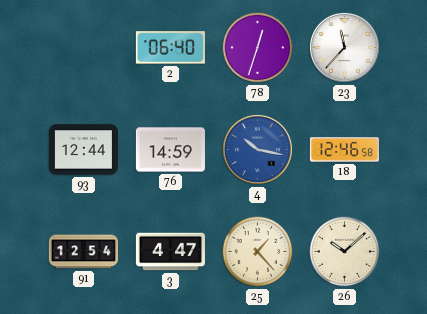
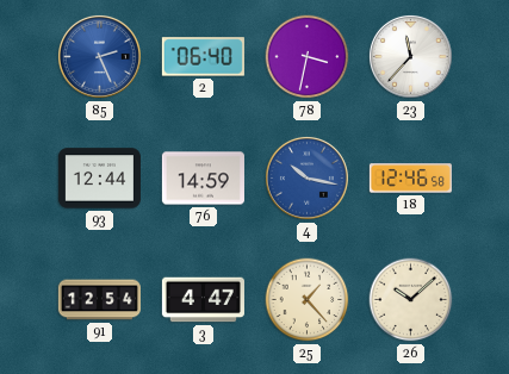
85: none -> 2:26 (99, 56)
78: 12:33 -> 3:32 (308, 57)
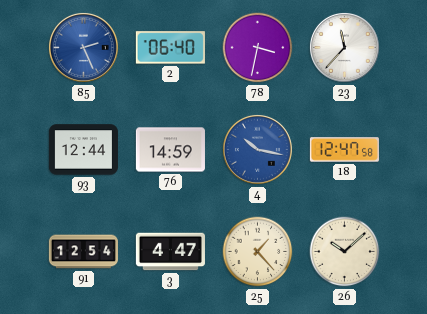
18: 12:46 -> 12:47 (344, 150)
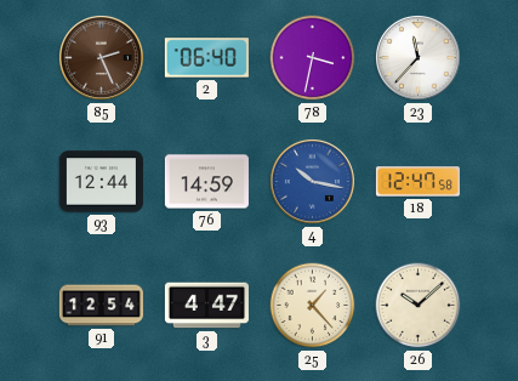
85 dial: blue -> brown (101, 57)
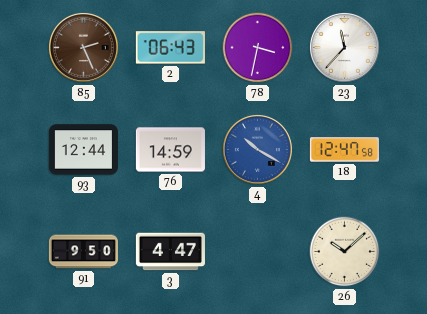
2: 06:40 -> 06:43 (170, 48)
4: 10:17 -> 10:20 (257, 149)
91: 12:54 -> 9:50 (83, 252)
25: 1:23 -> none (313, 306)
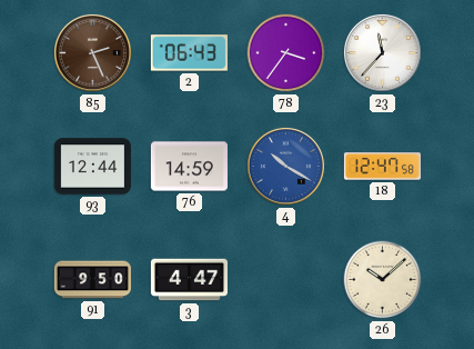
78: 3:32 -> 3:36 (286, 53)
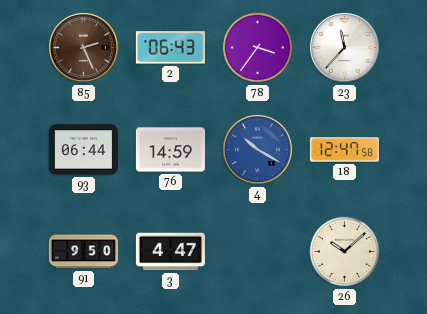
93: 12:44 -> 06:44 (83, 150)
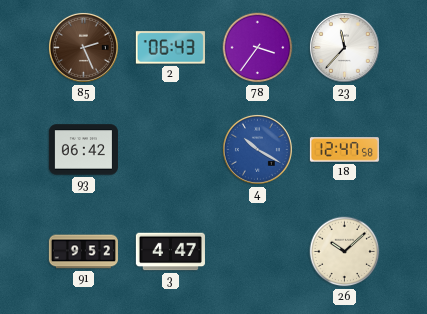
93: 06:44 -> 06:42 (83, 150)
76: 14:59 -> none (170, 150)
91: 9:50 -> 9:52 (83, 252)
